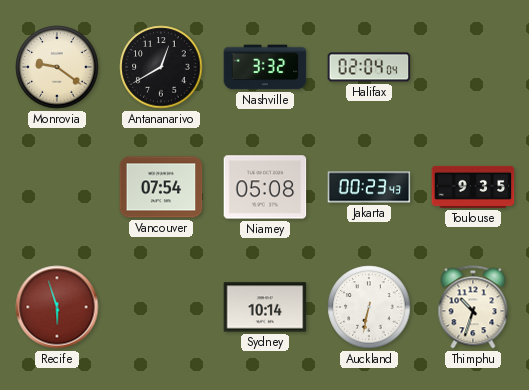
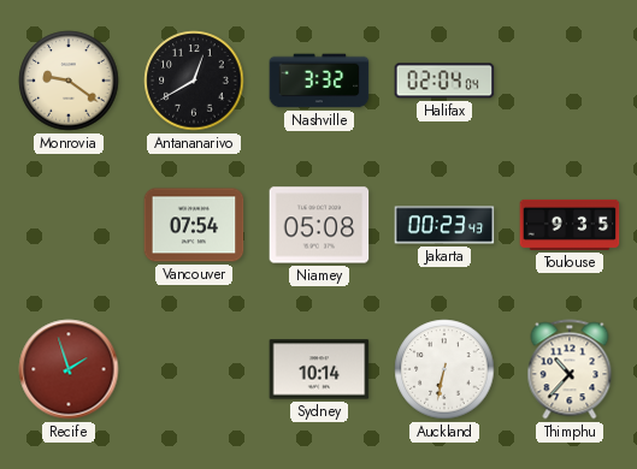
Recife: 5:57 -> 1:57 (69, 369)
Thimphu: 10:33 -> 10:37 (570, 369)
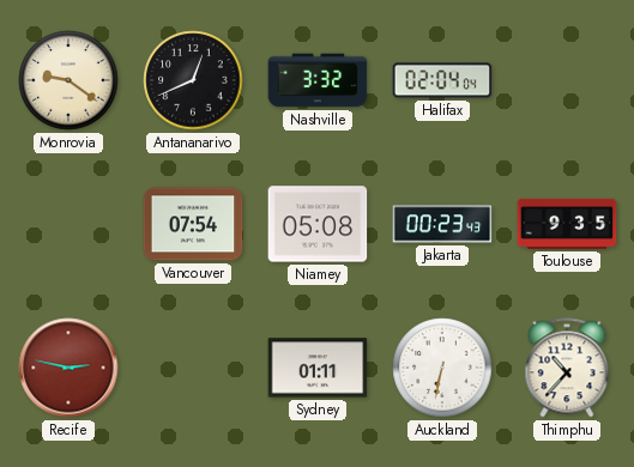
Antananarivo: 12:40 -> 12:41 (193, 80)
Recife: 1:57 -> 2:47 (68, 368)
Sydney: 10:14 -> 01:11 (318, 368)
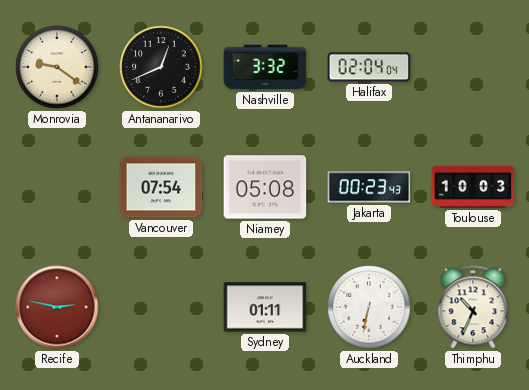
Toulouse: 9:35 -> 10:03 (473, 187)
Thimphu: 10:37 -> 10:34 (473, 307)
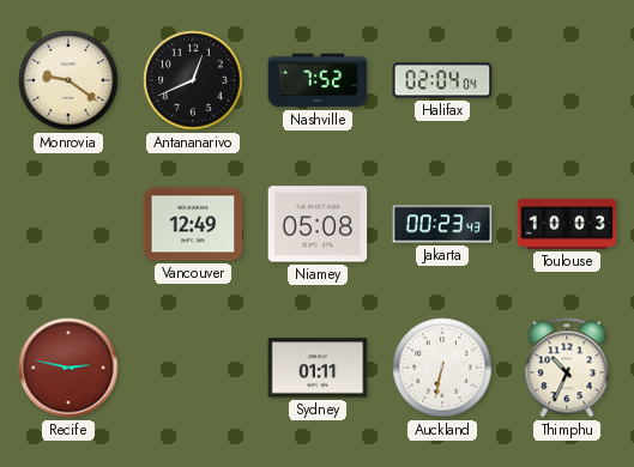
Nashville: 3:32 -> 7:52 (318, 80)
Vancouver: 07:54 -> 12:49 (193, 224)
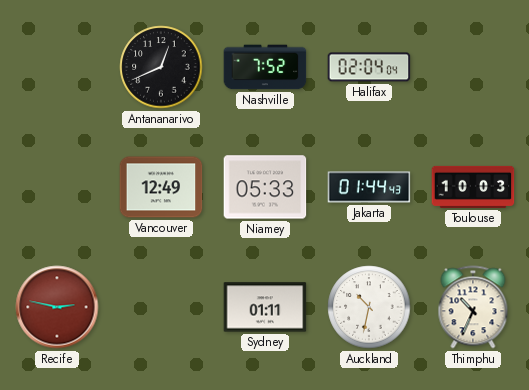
Monrovia: 9:21 -> none (68, 80)
Niamey: 05:08 -> 05:33 (265, 187)
Jakarta: 00:23 -> 01:44 (369, 187)
Auckland: 6:32 -> 10:32 (369, 307)
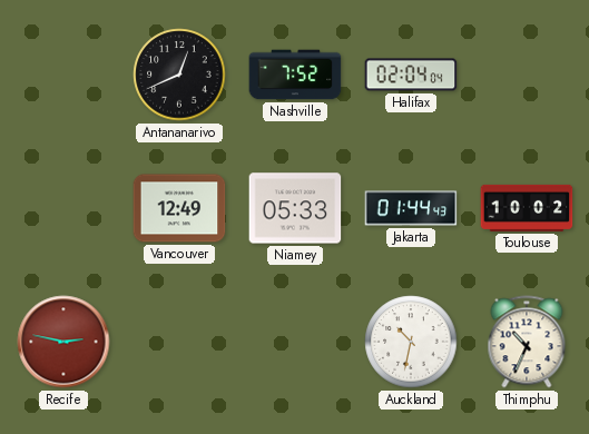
Toulouse: 10:03 -> 10:02 (527, 208)
Sydney: 01:11 -> none (265, 307)
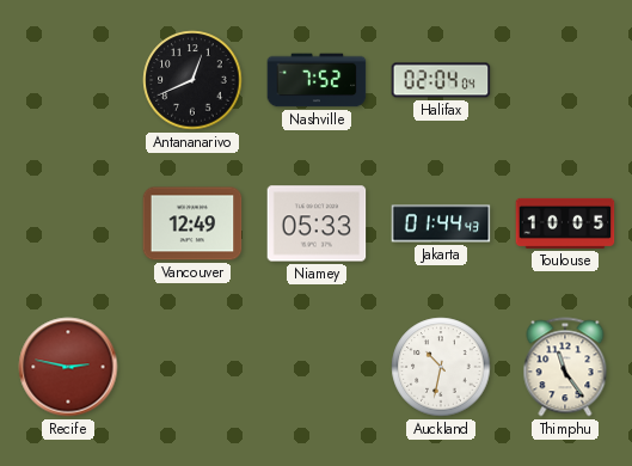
Toulouse: 10:02 -> 10:05 (565, 223)
Thimphu: 10:34 -> 11:24 (565, 367)
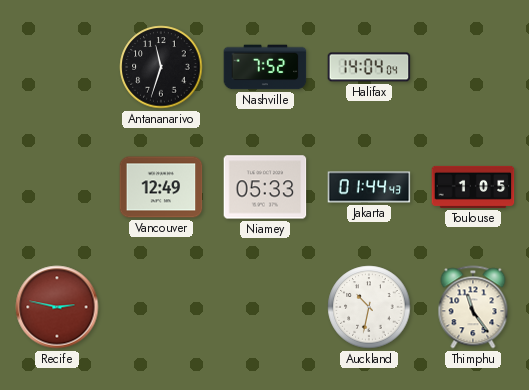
Antananarivo: 12:41 -> 11:33 (161, 67)
Halifax: 02:04 -> 14:04 (369, 67)
Toulouse: 10:05 -> 1:05 (473, 187)
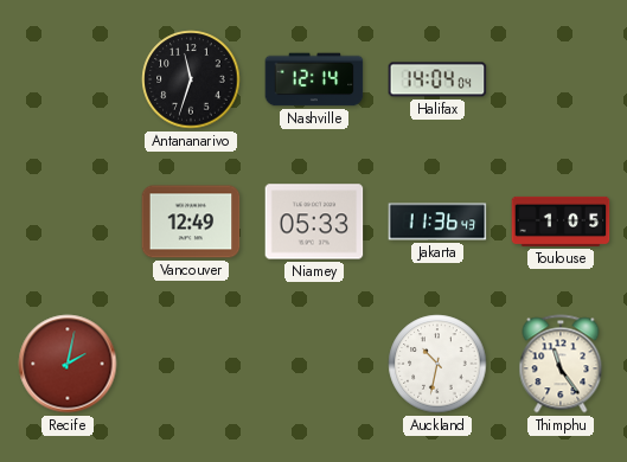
Nashville: 7:52 -> 12:14 (314, 79)
Jakarta: 01:44 -> 11:36 (437, 222)
Recife: 2:47 -> 2:02 (68, 364)
